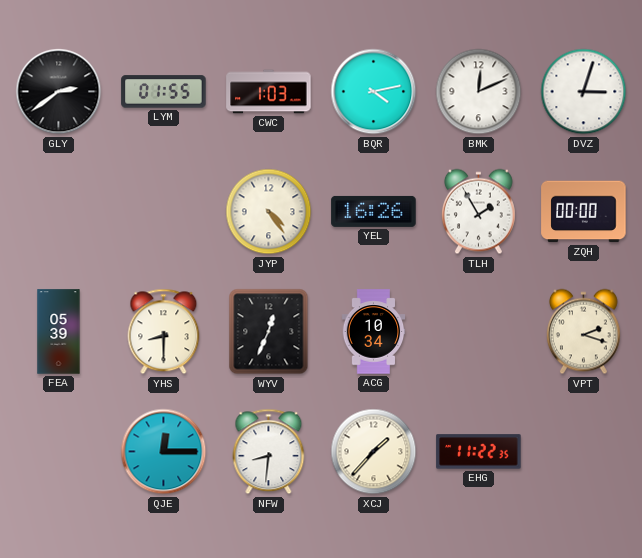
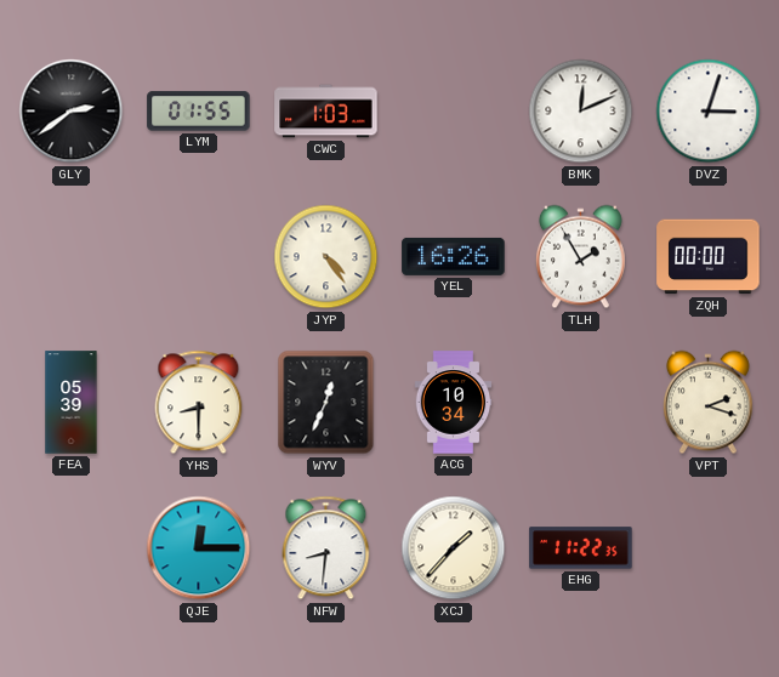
BQR: 4:13 -> none (374, 92)
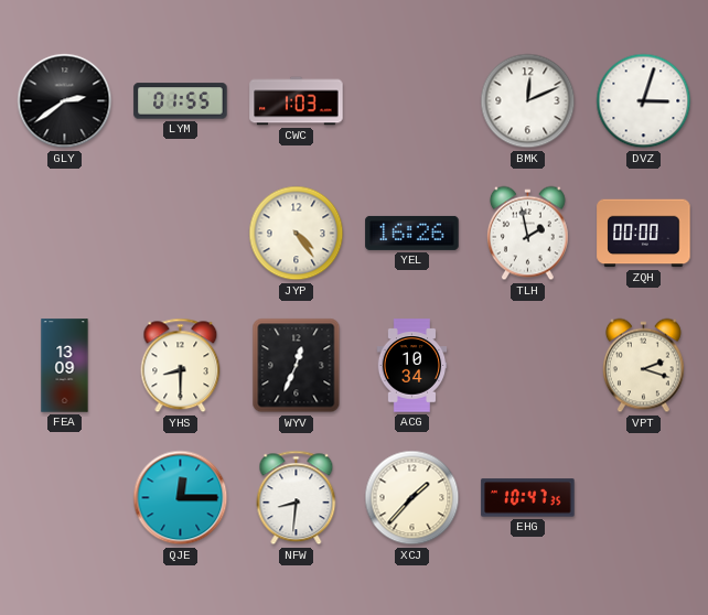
TLH: 1:55 -> 1:58 (527, 234)
FEA: 05:39 -> 13:09 (65, 366)
EHG: 11:22 -> 10:47 (528, 498)
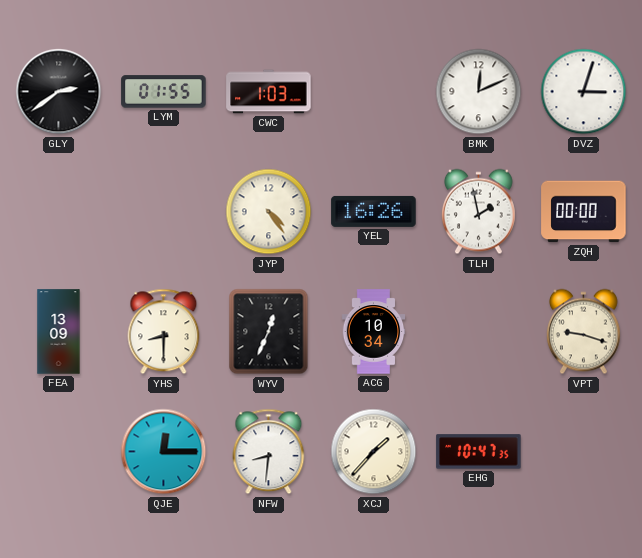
VPT: 2:18 -> 9:18 (583, 332)
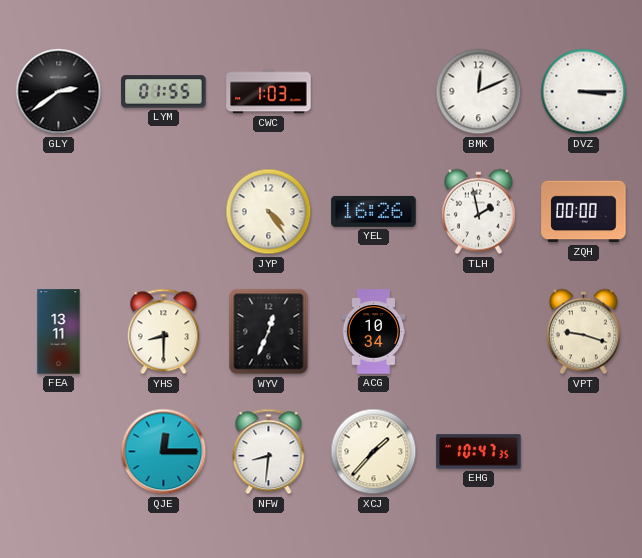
DVZ: 3:03 -> 3:15 (584, 92)
FEA: 13:09 -> 13:11 (59, 332)
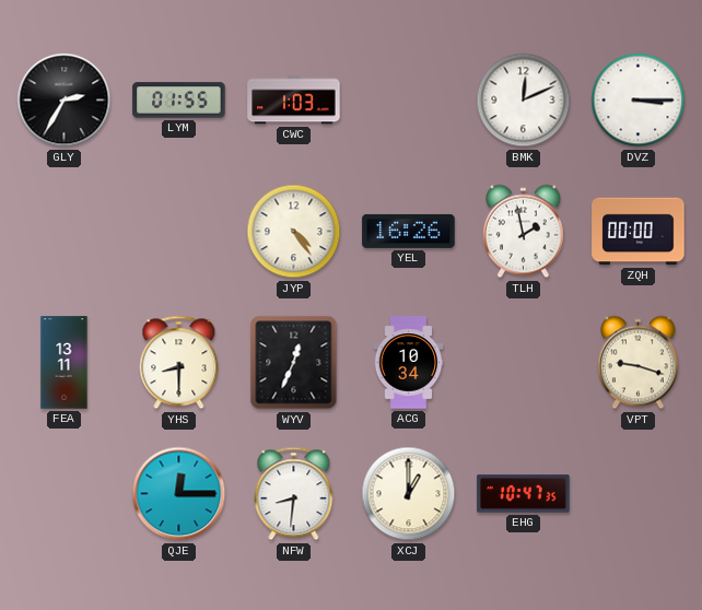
GLY: 2:39 -> 2:35 (65, 101)
XCJ: 1:37 -> 1:00 (409, 494)
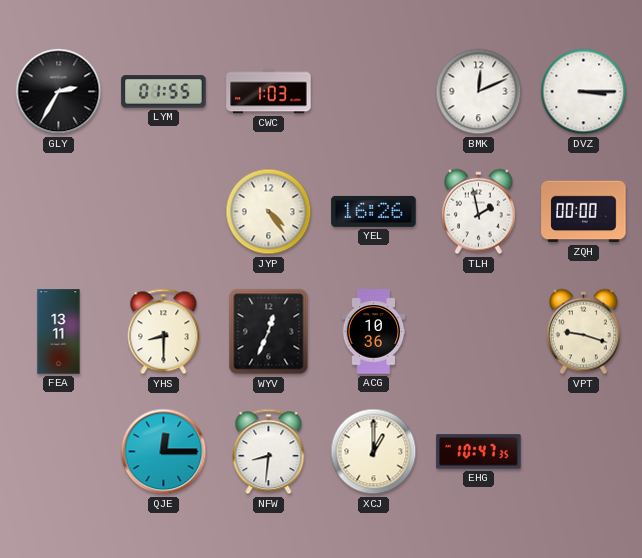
ACG: 10:34 -> 10:36 (374, 332)
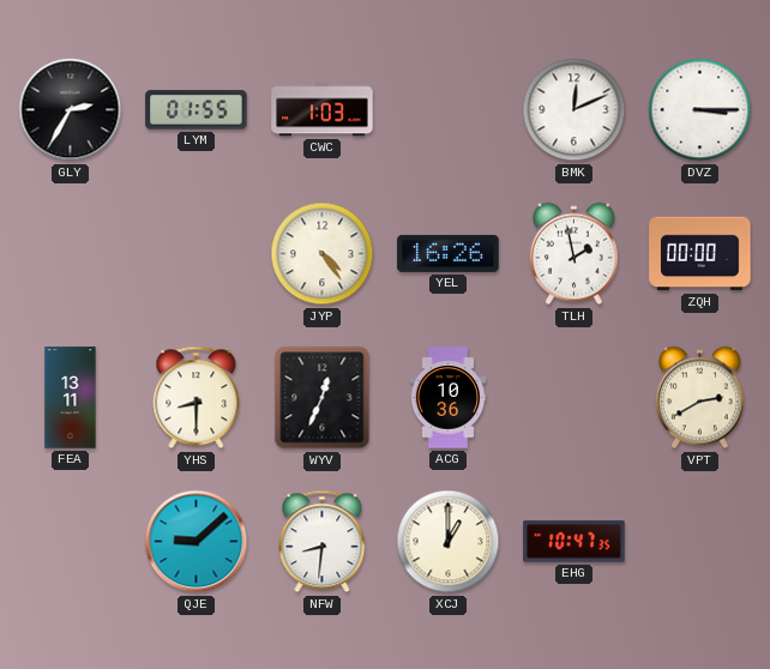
VPT: 9:18 -> 2:40 (699, 398)
QJE: 12:15 -> 9:08 (197, 542)
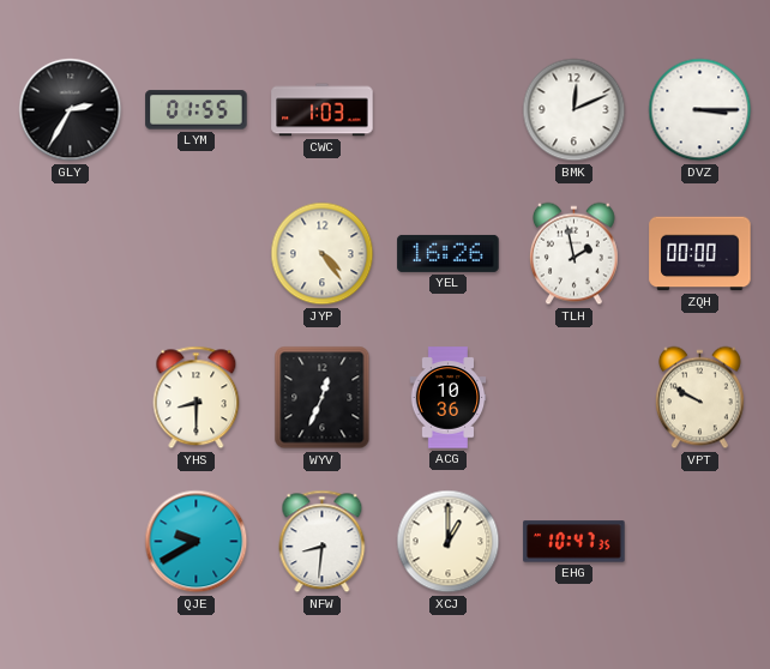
FEA: 13:11 -> none (71, 398)
VPT: 2:40 -> 9:50 (699, 398)
QJE: 9:08 -> 9:40 (197, 542)
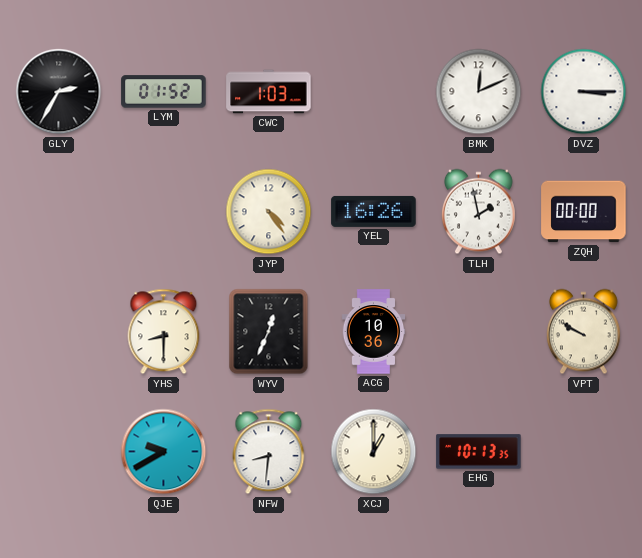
LYM: 01:55 -> 01:52 (164, 92)
EHG: 10:47 -> 10:13 (479, 452)
